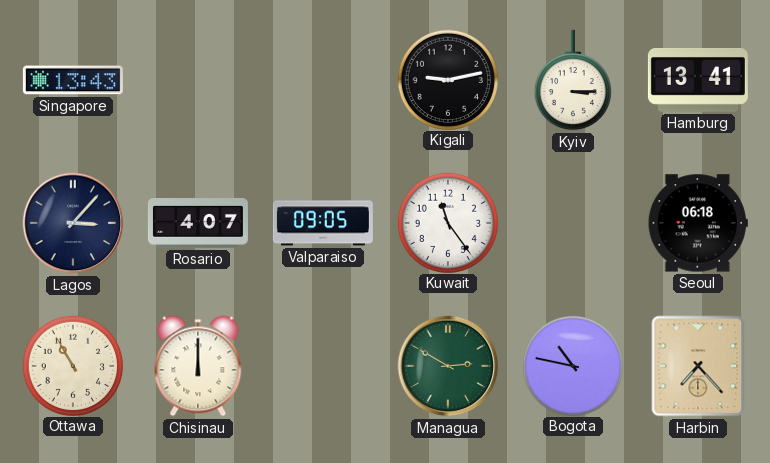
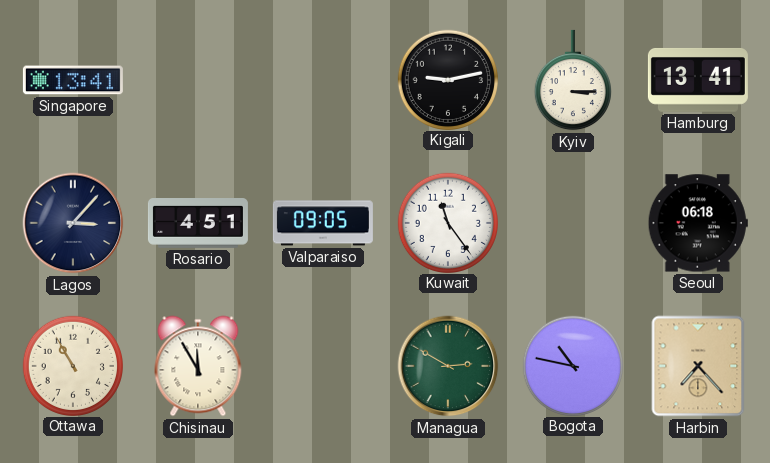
Singapore: 13:43 -> 13:41 (73, 80)
Rosario: 4:07 -> 4:51 (198, 224)
Chisinau: 12:00 -> 11:55 (198, 366)
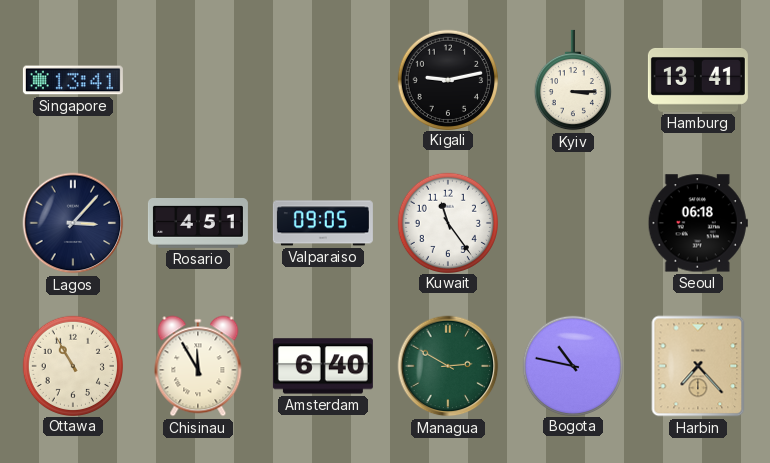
Amsterdam: none -> 6:40 (323, 366)
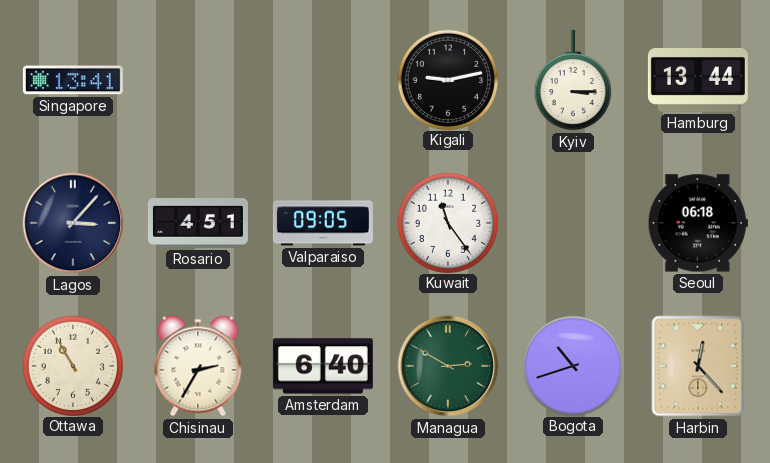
Hamburg: 13:41 -> 13:44 (698, 80)
Chisinau: 11:55 -> 2:35 (198, 366)
Bogota: 10:47 -> 10:42 (572, 365)
Harbin: 7:23 -> 12:23 (698, 366)
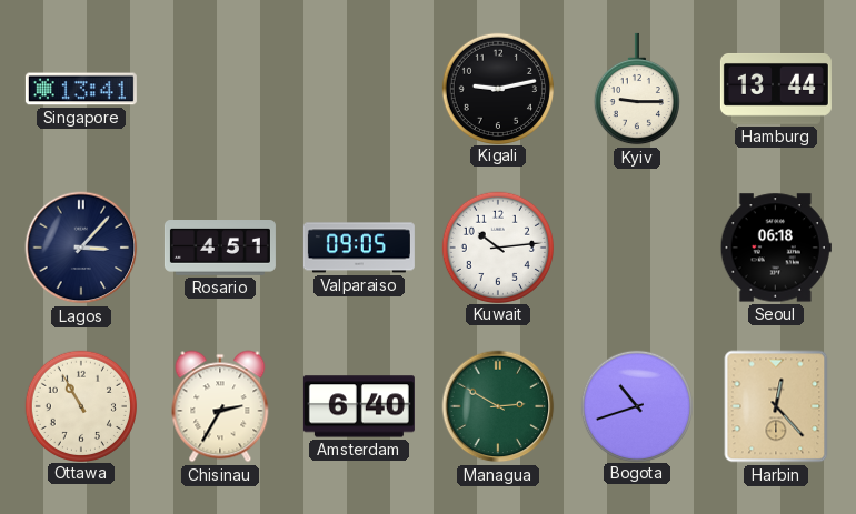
Kyiv: 3:15 -> 9:15 (637, 89)
Kuwait: 11:24 -> 10:14 (497, 246)
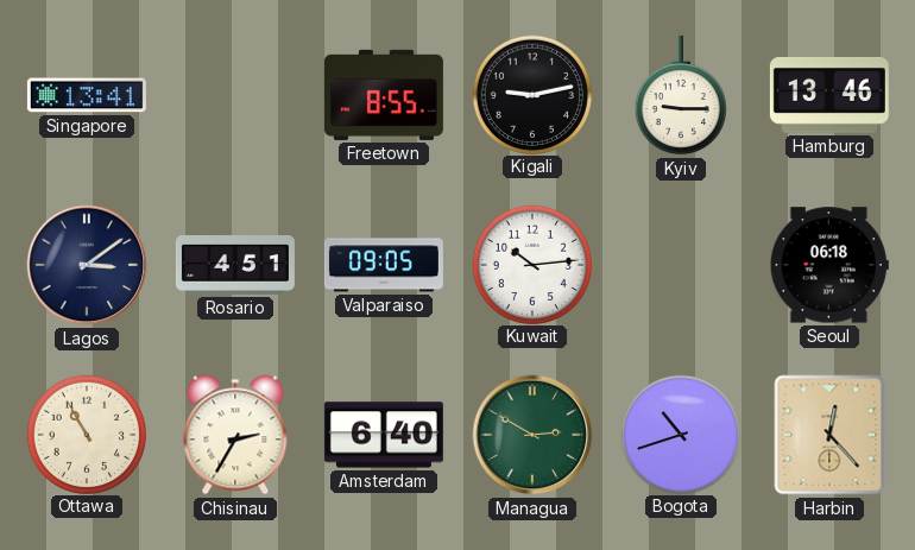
Freetown: none -> 8:55 (384, 95)
Hamburg: 13:44 -> 13:46 (829, 95)
Lagos: 3:07 -> 3:09 (87, 265)
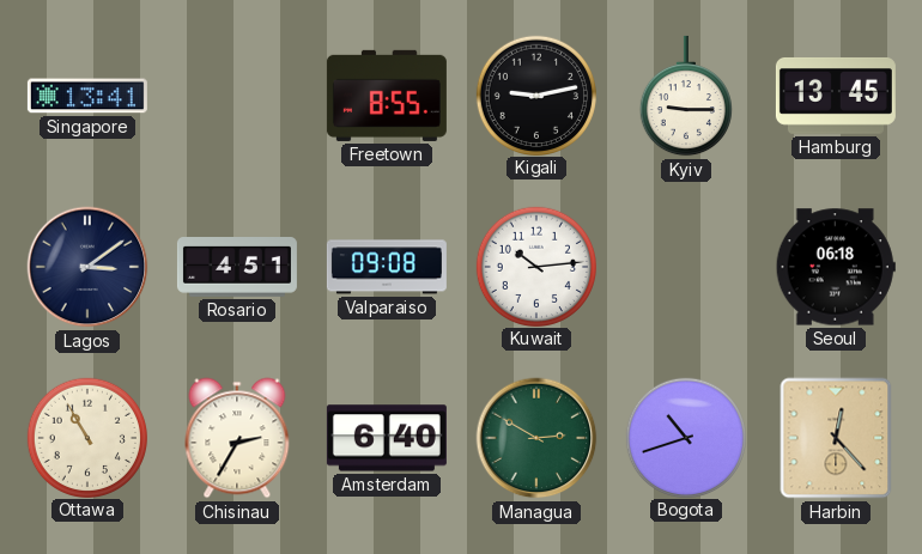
Hamburg: 13:46 -> 13:45 (836, 96)
Valparaiso: 09:05 -> 09:08 (387, 267)
